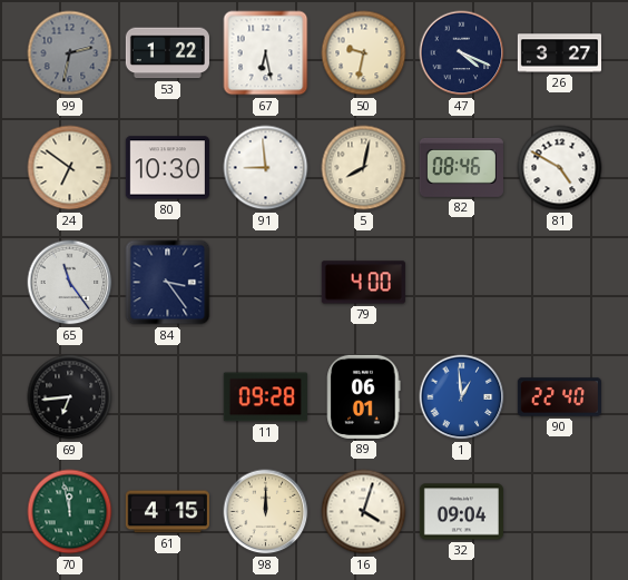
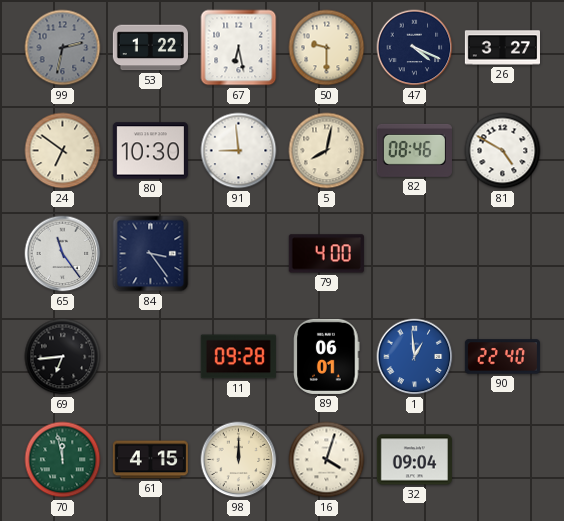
50: 9:32 -> 9:30 (327, 48)
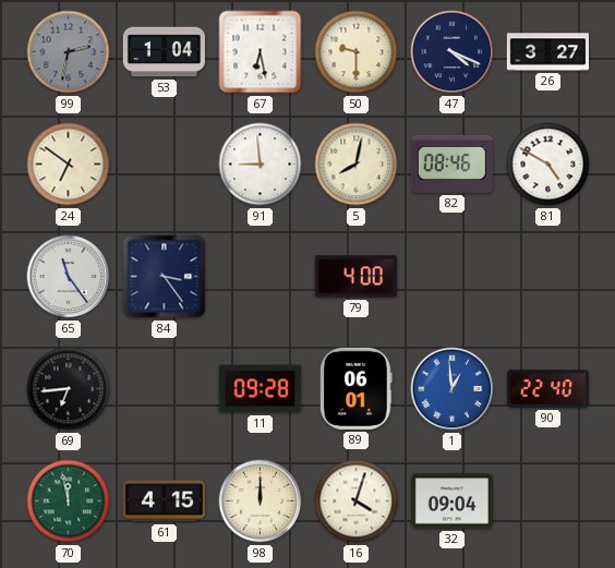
53: 1:22 -> 1:04 (164, 52)
80: 10:30 -> none (150, 151)
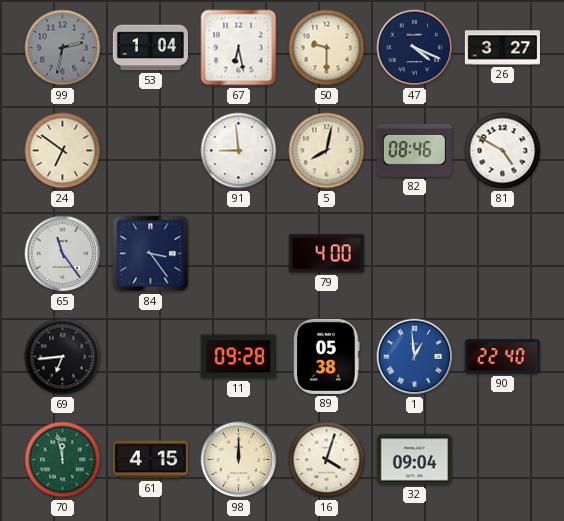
89: 06:01 -> 05:38 (327, 356)
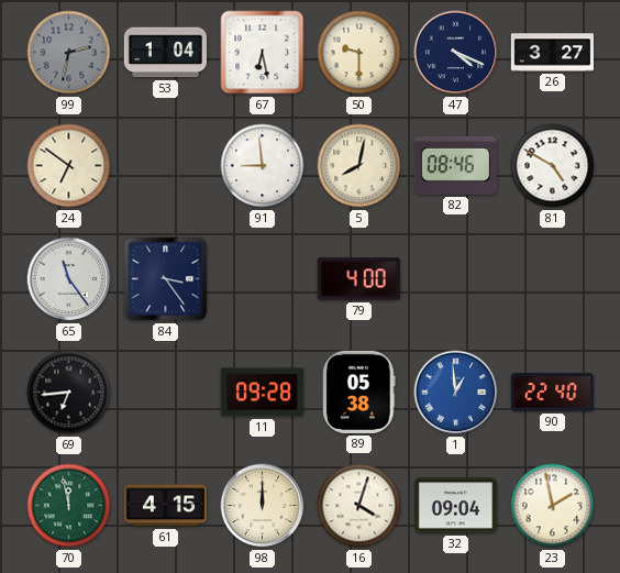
23: none -> 1:58 (553, 506)
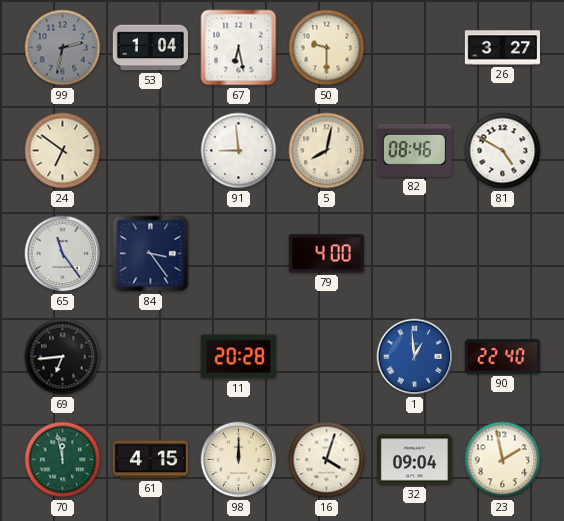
47: 4:19 -> none (456, 53)
11: 09:28 -> 20:28 (238, 357)
89: 05:38 -> none (359, 392)
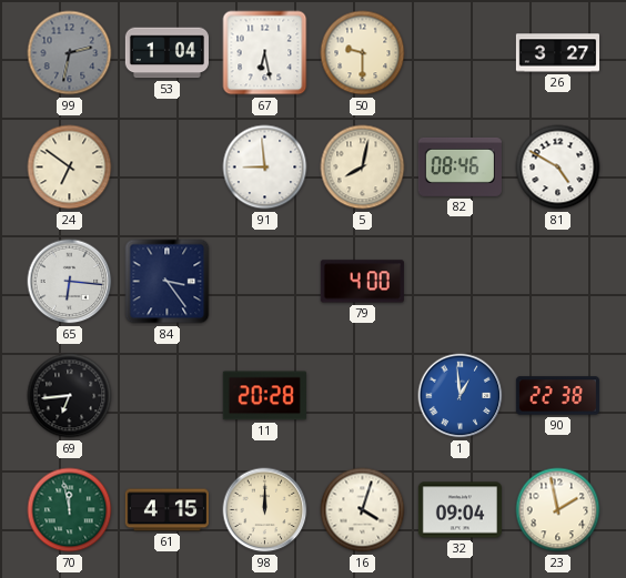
65: 11:24 -> 6:16 (70, 282)
90: 22:40 -> 22:38 (557, 396)
